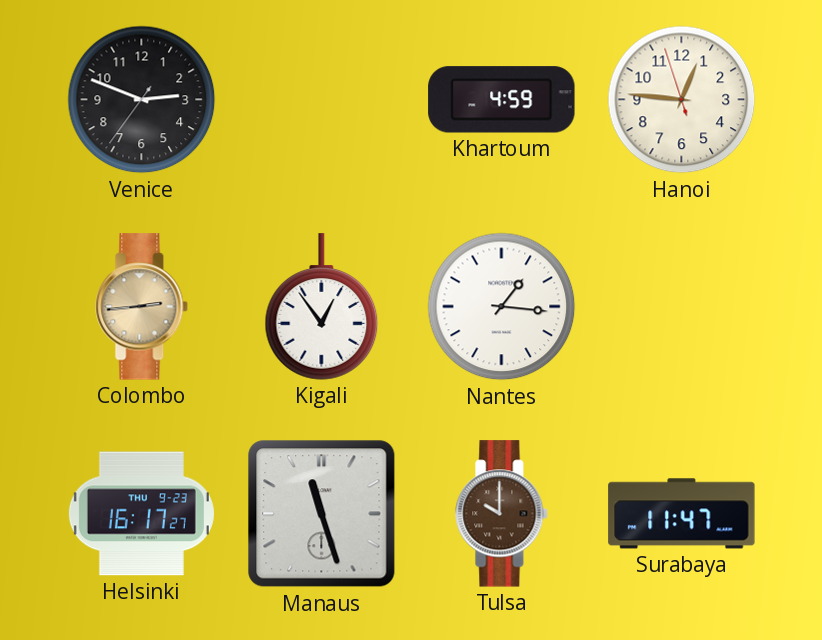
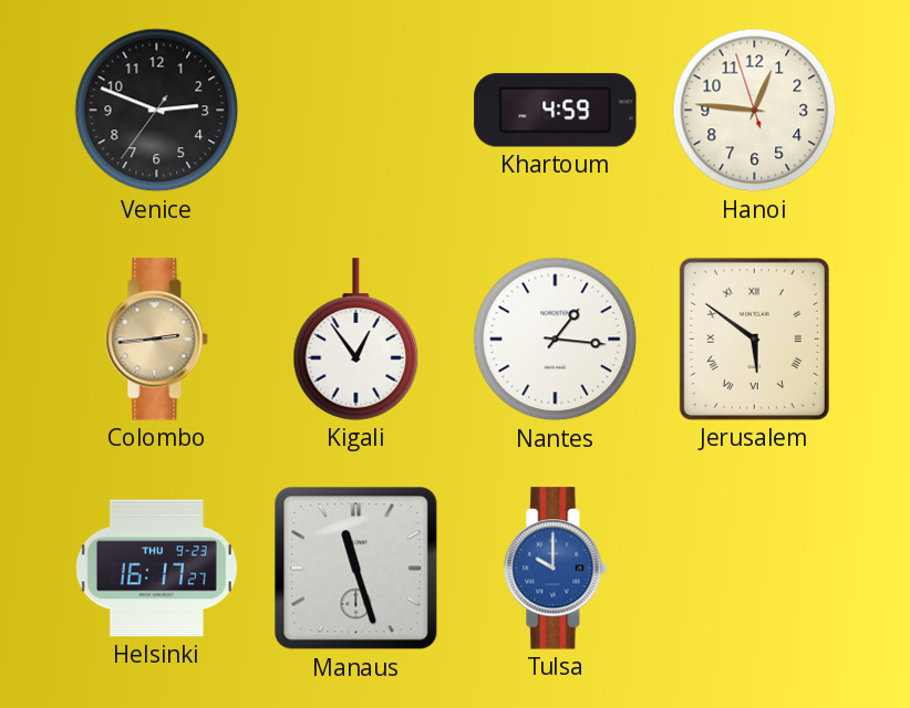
Jerusalem: none -> 5:51 (754, 339)
Tulsa dial: brown -> blue (556, 569)
Surabaya: 11:47 -> none (682, 514)
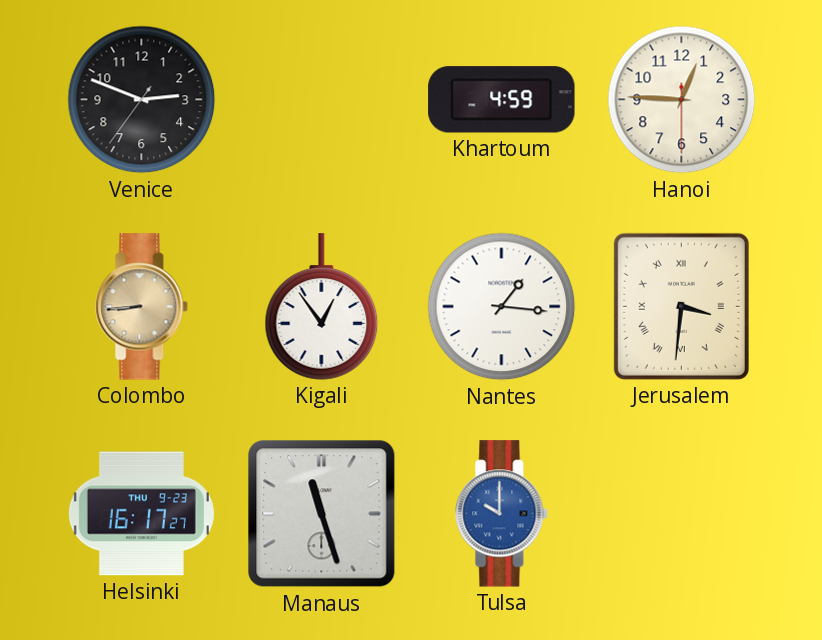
Hanoi: 12:45:57 -> 12:45:30 (682, 100)
Colombo: 2:44 -> 8:44 (142, 307)
Jerusalem: 5:51 -> 3:31 (681, 306)
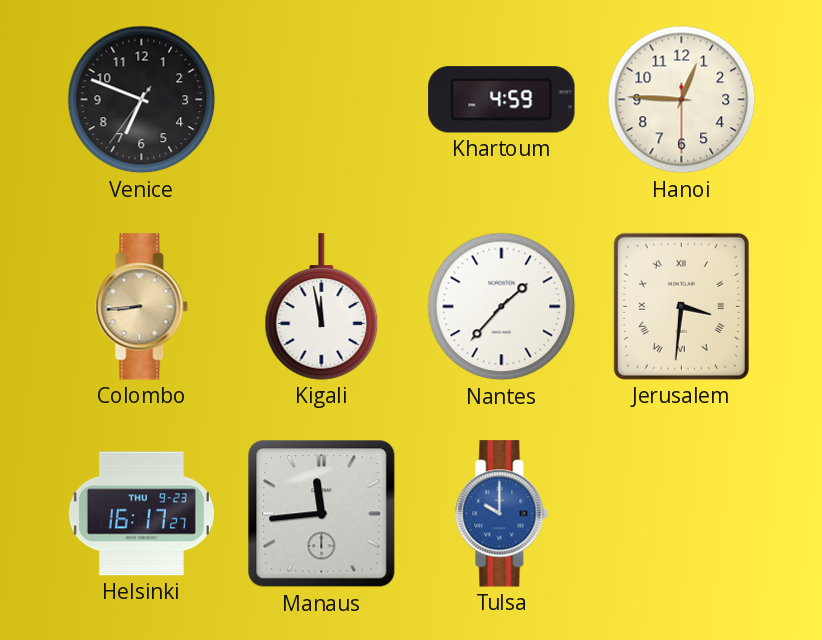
Venice: 2:48 -> 6:48 (142, 100)
Kigali: 12:54 -> 11:58 (322, 307)
Nantes: 1:16 -> 1:37 (502, 307)
Manaus: 11:27 -> 11:44 (322, 514)
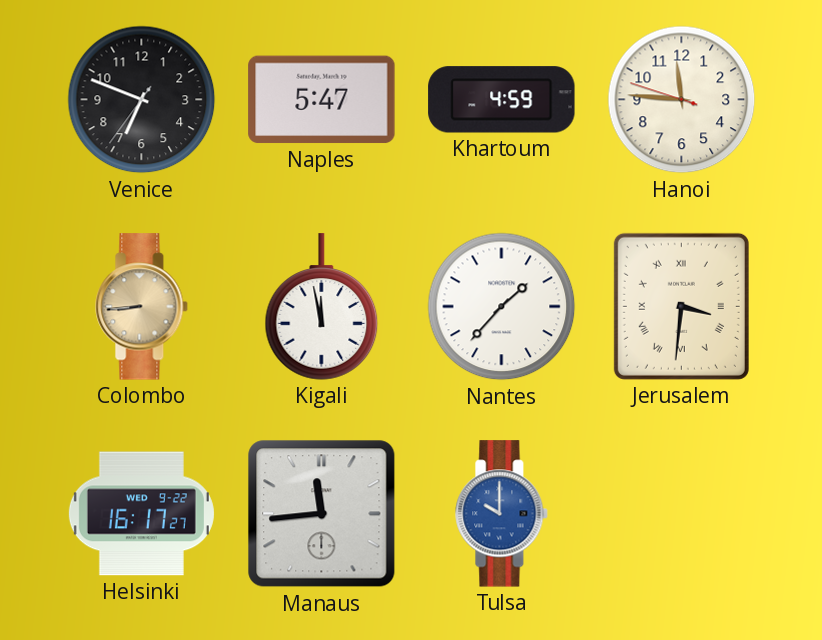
Naples: none -> 5:47 (322, 100)
Hanoi: 12:45 -> 11:45 (682, 100)
Helsinki date: THU 9-23 -> WED 9-22 (141, 514)
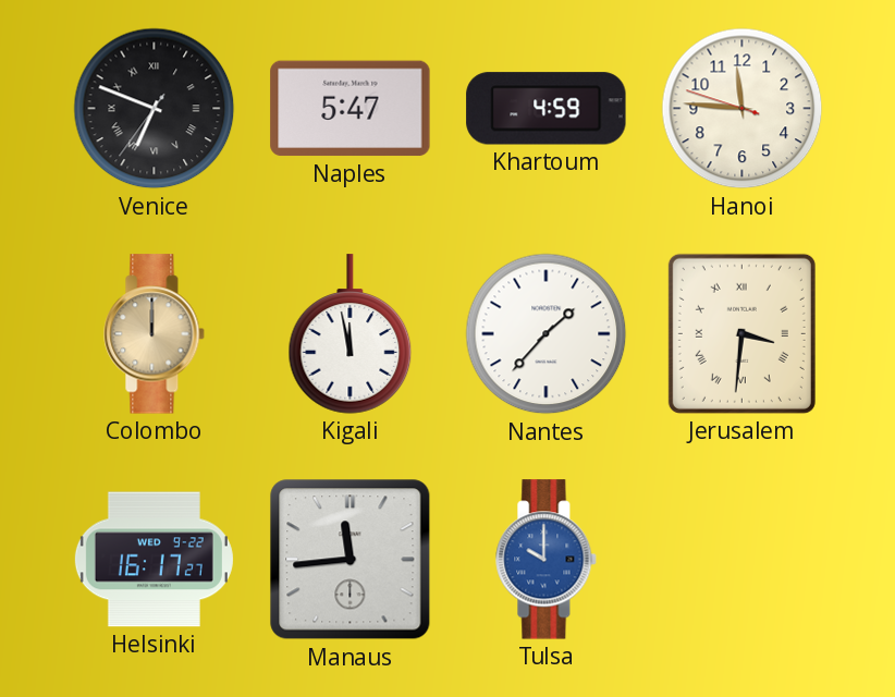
Venice numerals: Arabic -> Roman (155, 109)
Colombo: 8:44 -> 12:00 (155, 334)
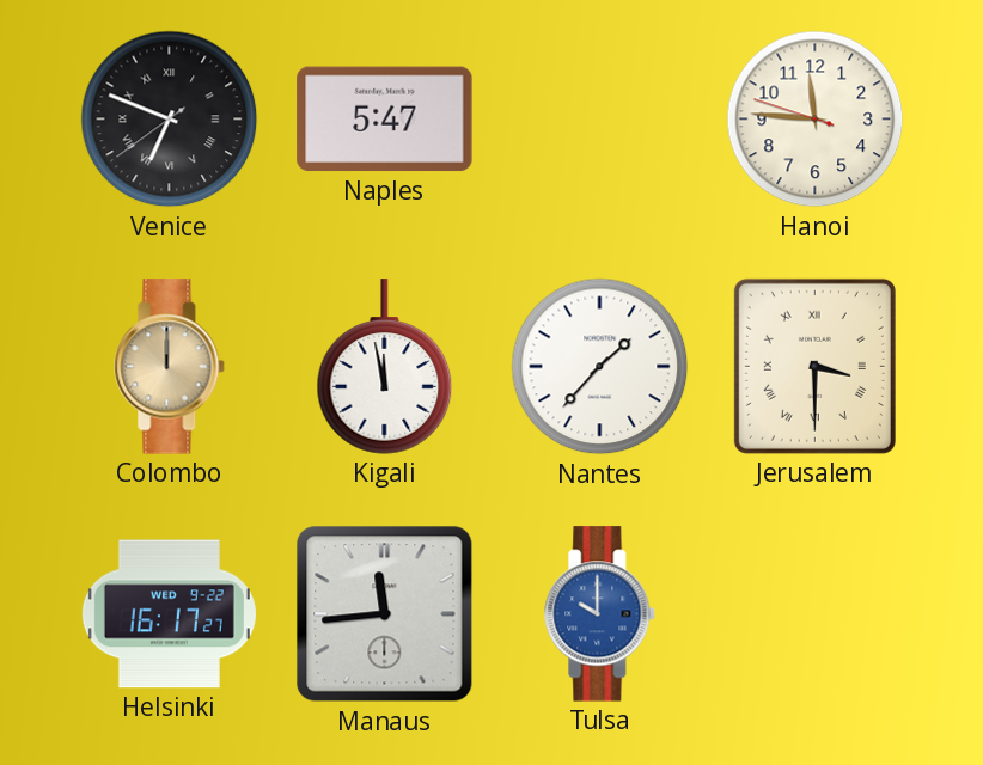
Venice: 6:48:36 -> 6:48:39 (170, 120)
Khartoum: 4:59 -> none (547, 109)
Jerusalem: 3:31 -> 3:30 (814, 366)
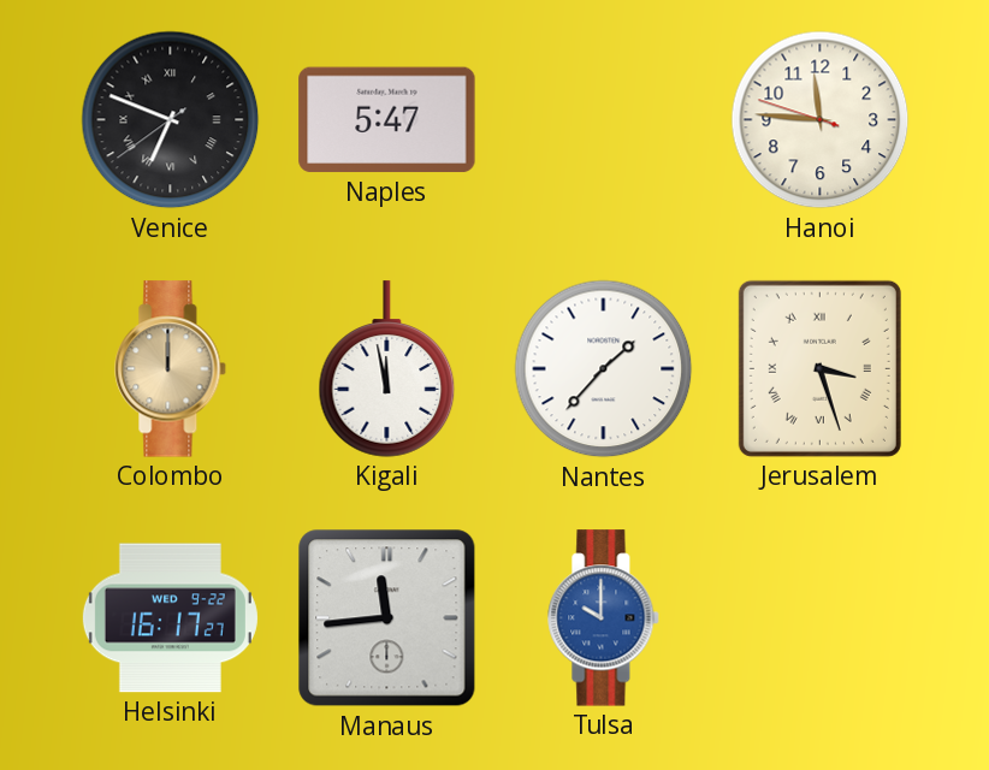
Jerusalem: 3:30 -> 3:27 (819, 368)
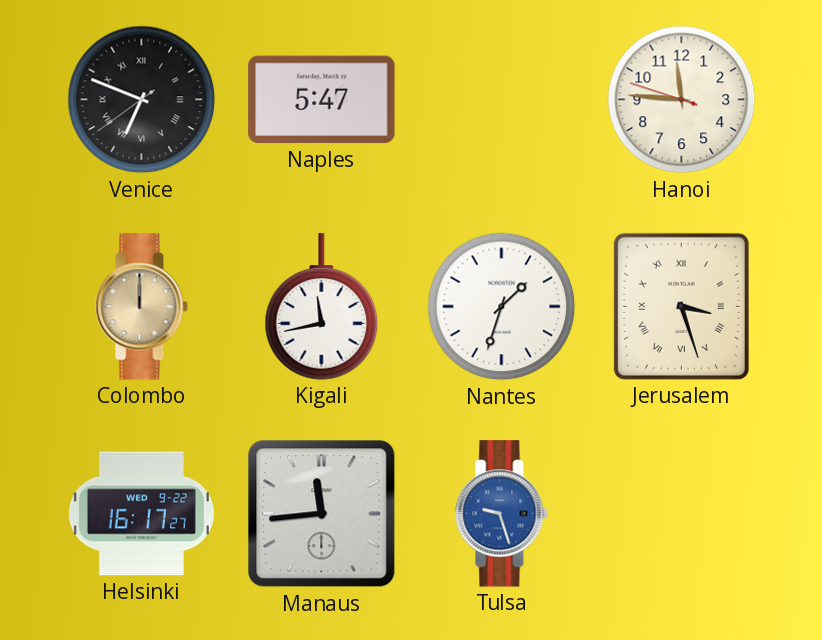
Kigali: 11:58 -> 11:43 (322, 307)
Nantes: 1:37 -> 1:33 (502, 307)
Tulsa: 10:00 -> 9:27 (502, 514)
